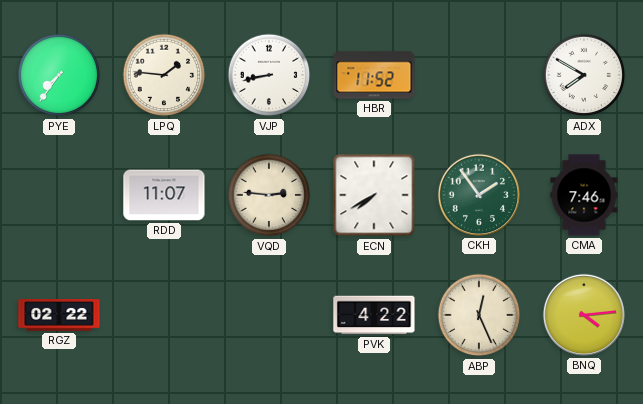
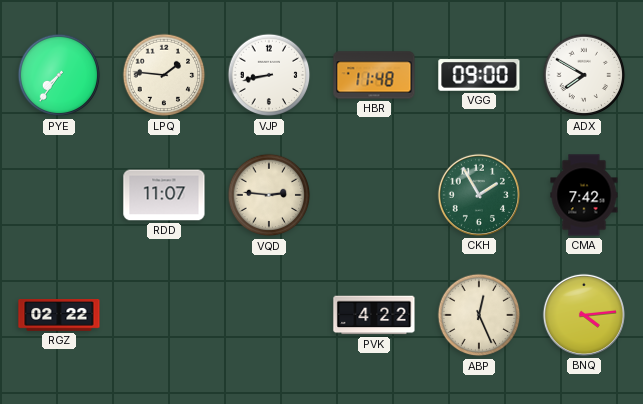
HBR: 11:52 -> 11:48 (374, 75)
VGG: none -> 09:00 (479, 75)
ECN: 7:40 -> none (374, 195)
CKH: 1:54 -> 1:55 (479, 195)
CMA: 7:46 -> 7:42 (584, 195)
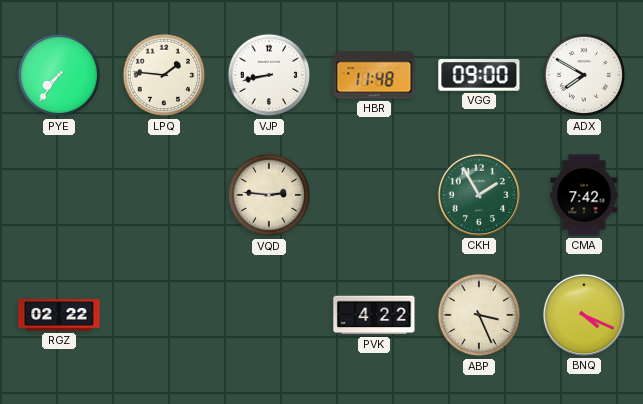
RDD: 11:07 -> none (164, 195)
ABP: 12:26 -> 3:26 (479, 315)
BNQ: 4:14 -> 4:19 (584, 315)
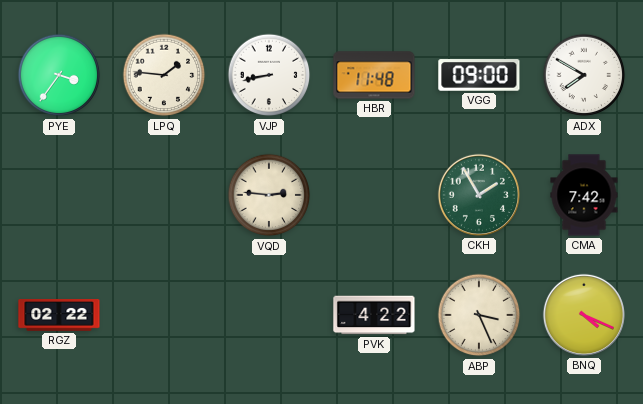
PYE: 7:36 -> 3:36 (59, 75)
